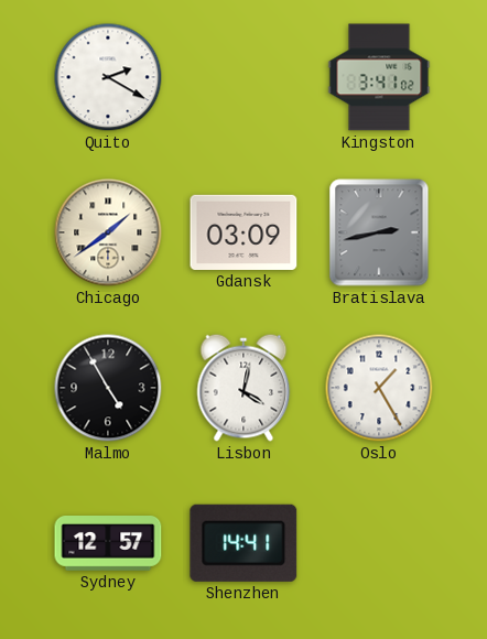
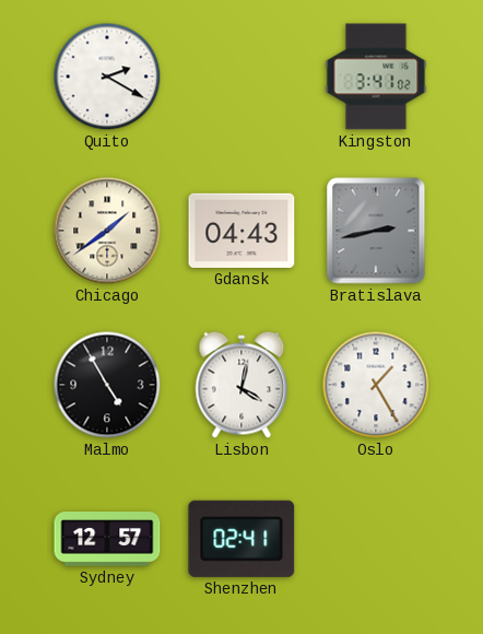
Gdansk: 03:09 -> 04:43 (241, 231)
Shenzhen: 14:41 -> 02:41 (241, 539)
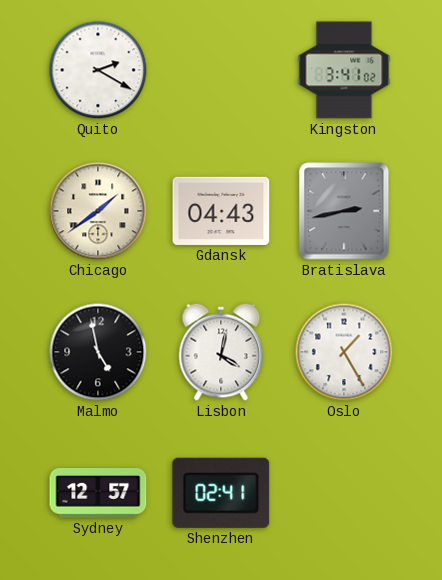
Malmo: 4:55 -> 4:58 (98, 352)
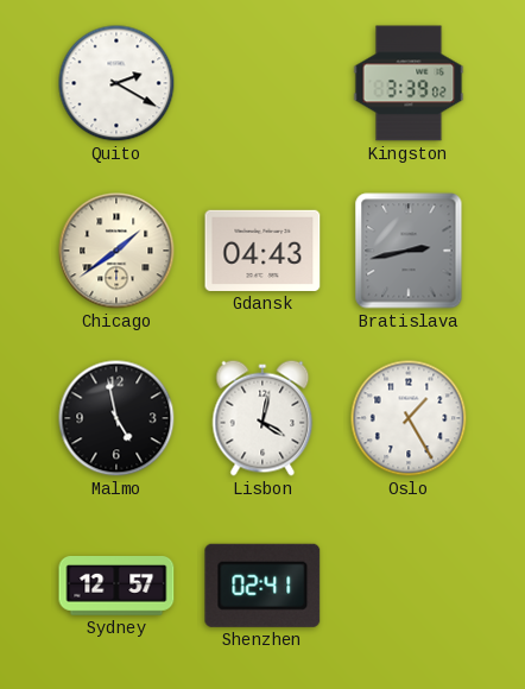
Kingston: 3:41 -> 3:39 (409, 83)
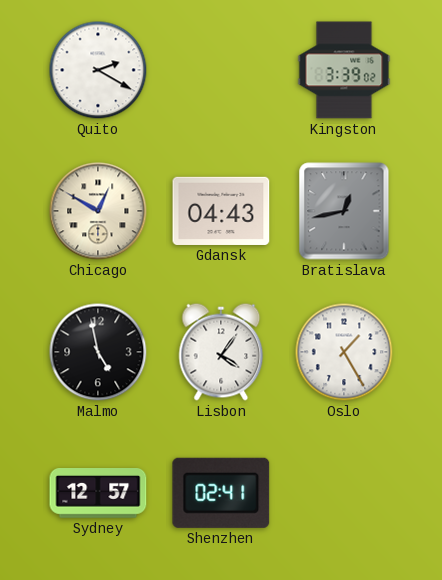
Chicago: 1:39 -> 12:50 (98, 211)
Bratislava: 2:43 -> 12:43 (344, 211)
Lisbon: 4:02 -> 4:06 (221, 352)
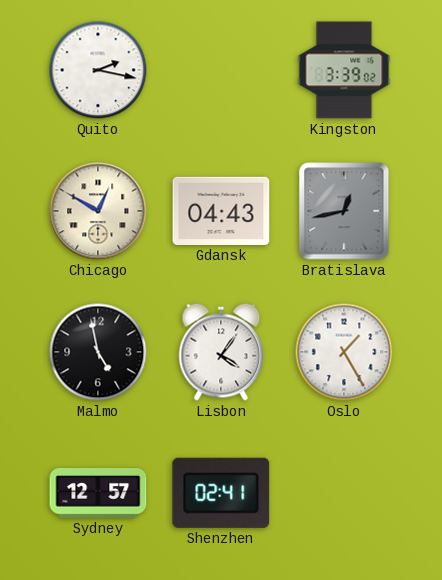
Quito: 2:20 -> 2:17 (98, 70)
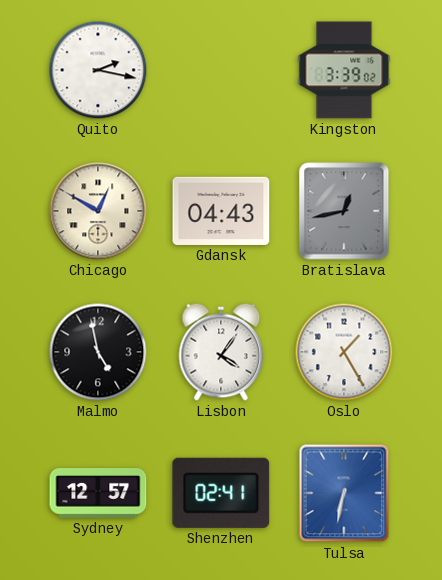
Tulsa: none -> 6:32 (344, 493)
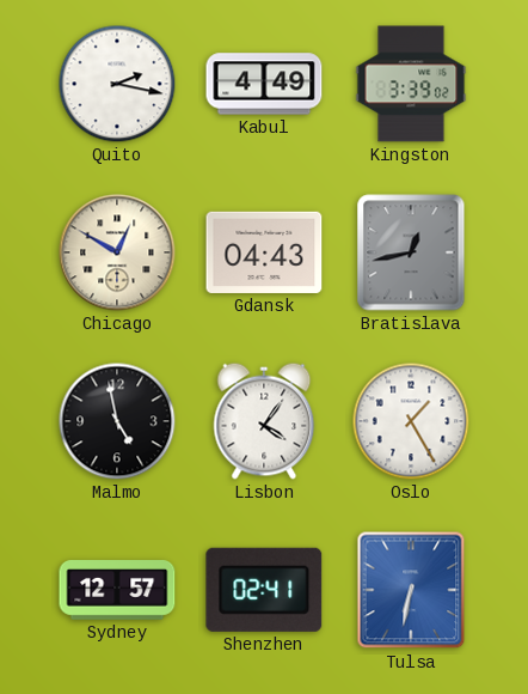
Kabul: none -> 4:49 (264, 84)
